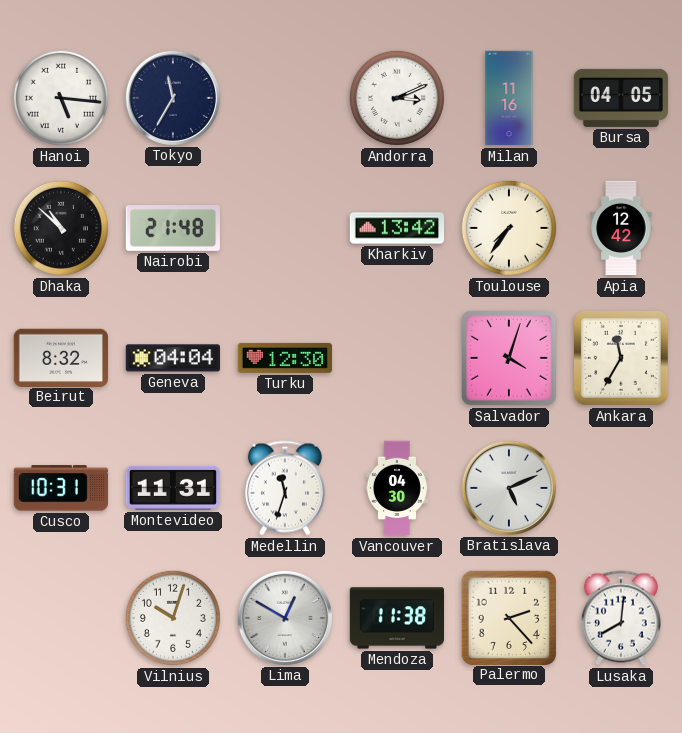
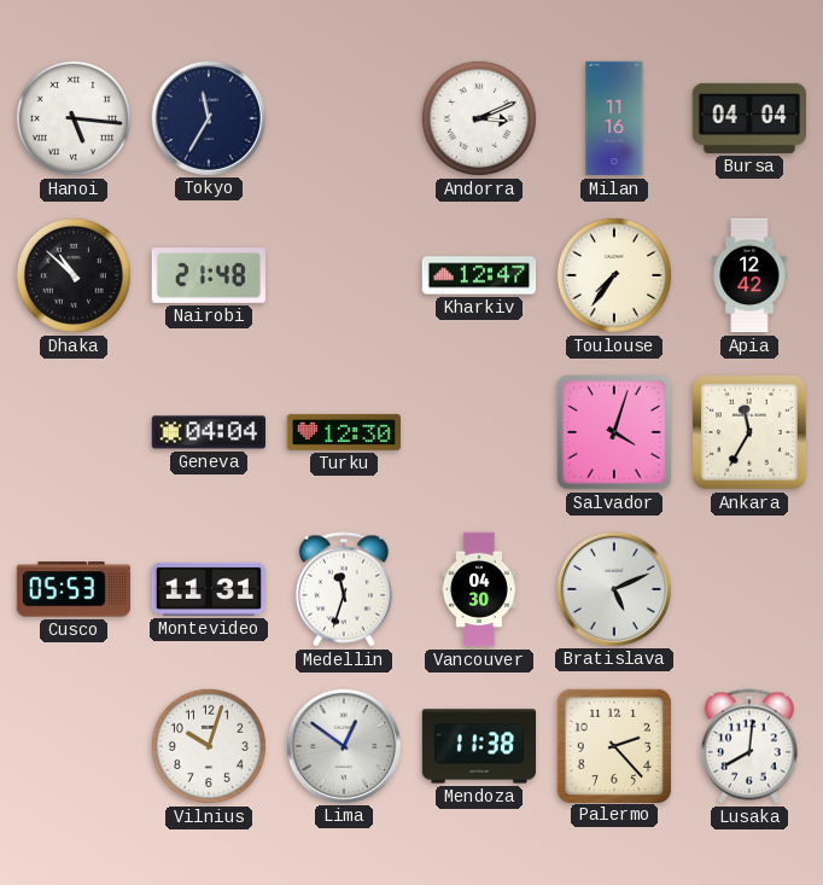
Bursa: 04:05 -> 04:04 (748, 118)
Kharkiv: 13:42 -> 12:47 (479, 275)
Beirut: 8:32 -> none (60, 357)
Cusco: 10:31 -> 05:53 (72, 589)
Lima: 12:50 -> 12:51 (343, 745)
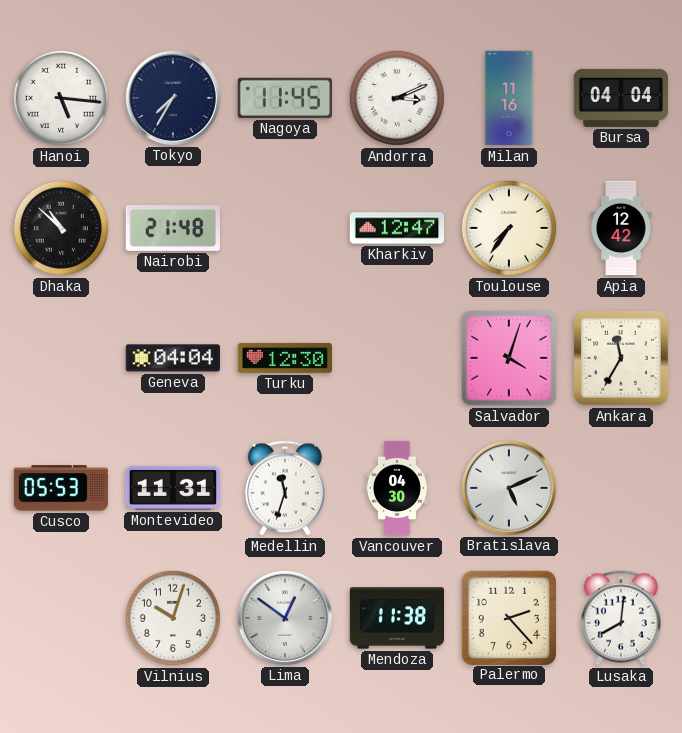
Tokyo: 11:35 -> 7:35 (172, 97)
Nagoya: none -> 11:45 (285, 98)
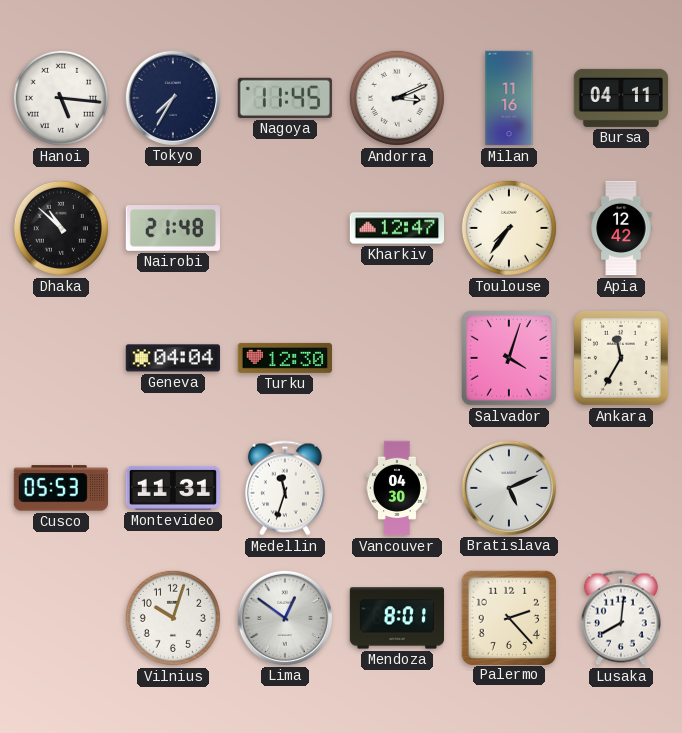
Bursa: 04:04 -> 04:11 (620, 98)
Mendoza: 11:38 -> 8:01 (396, 618)
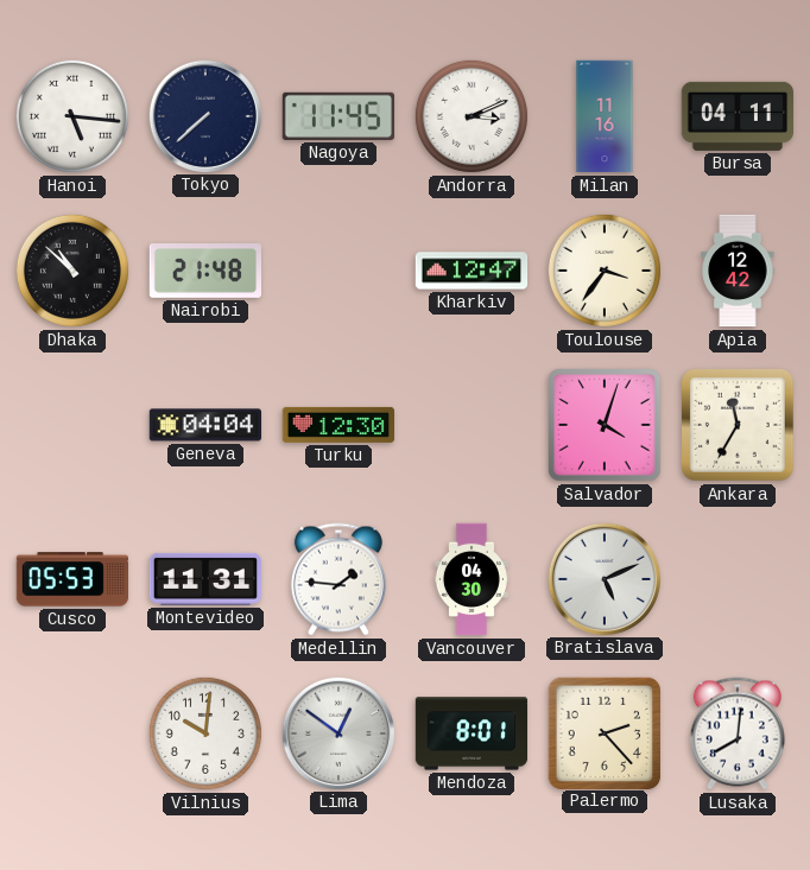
Tokyo: 7:35 -> 7:38 (204, 115)
Toulouse: 7:36 -> 3:36 (605, 271)
Medellin: 11:33 -> 1:46 (338, 579)
Vilnius: 10:03 -> 10:01 (205, 734)
